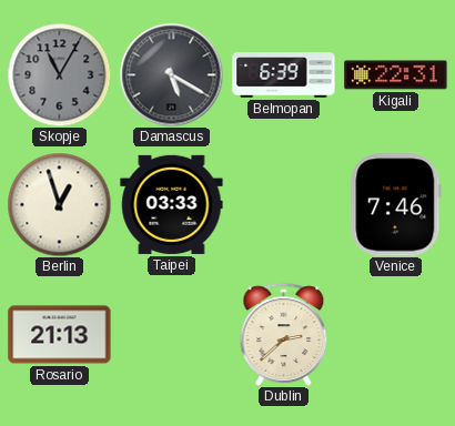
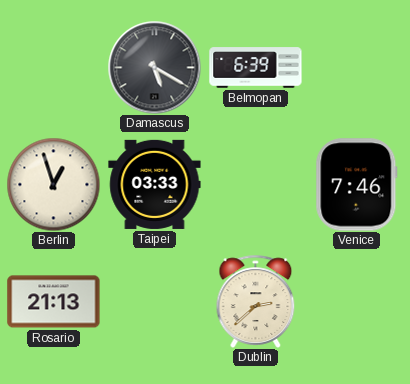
Skopje: 11:05 -> none (59, 74)
Kigali: 22:31 -> none (396, 75)
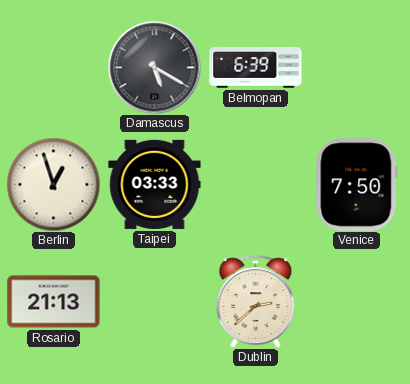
Venice: 7:46 -> 7:50 (357, 185)
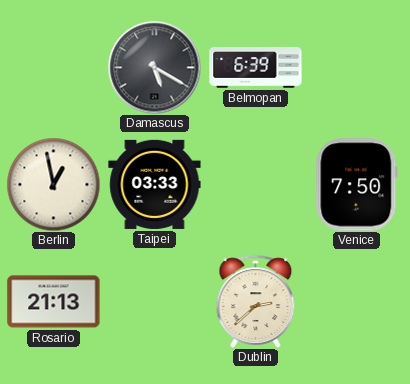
Berlin: 12:57 -> 12:58 (53, 184)
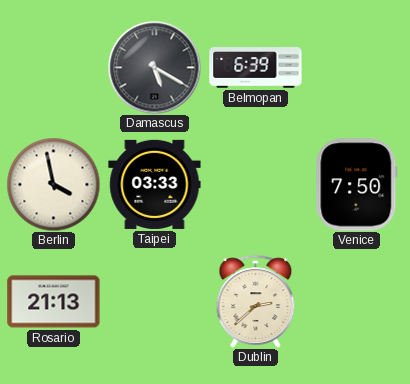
Berlin: 12:58 -> 3:58 (53, 184)
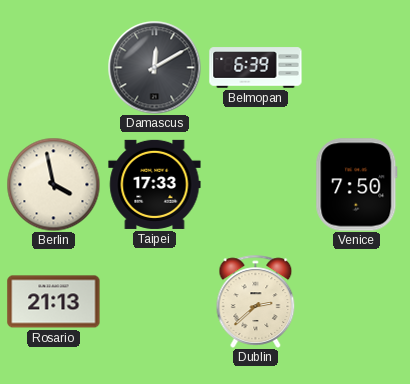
Damascus: 5:20 -> 12:10 (154, 67)
Taipei: 03:33 -> 17:33 (155, 184)
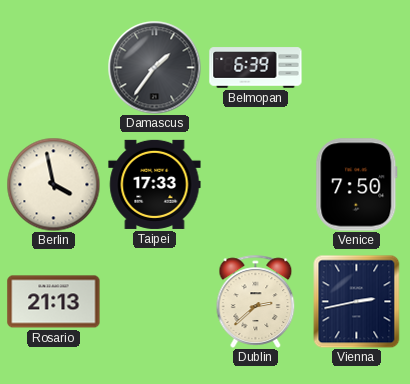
Damascus: 12:10 -> 1:36 (154, 67)
Vienna: none -> 2:43 (357, 301)
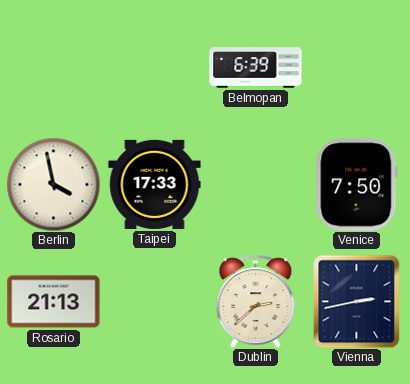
Damascus: 1:36 -> none (154, 67)
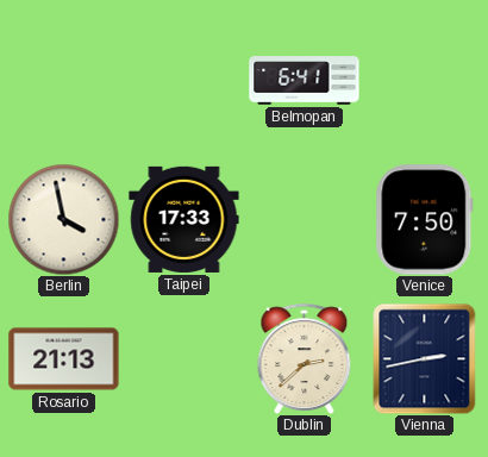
Belmopan: 6:39 -> 6:41 (305, 81)
